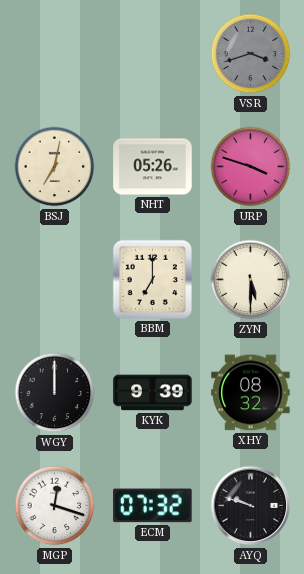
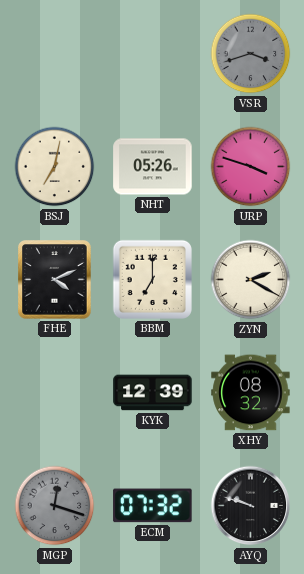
FHE: none -> 4:11 (55, 280)
ZYN: 5:30 -> 2:20 (251, 280)
WGY: 12:00 -> none (55, 393)
KYK: 9:39 -> 12:39 (153, 393)
MGP dial: white -> grey (55, 506)
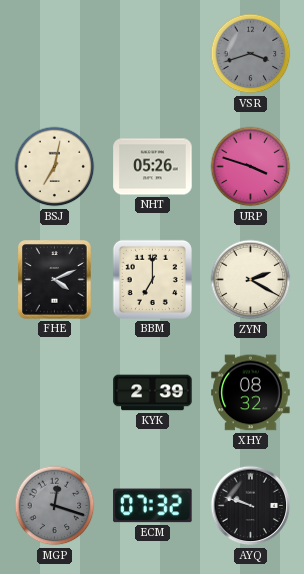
KYK: 12:39 -> 2:39 (153, 393)
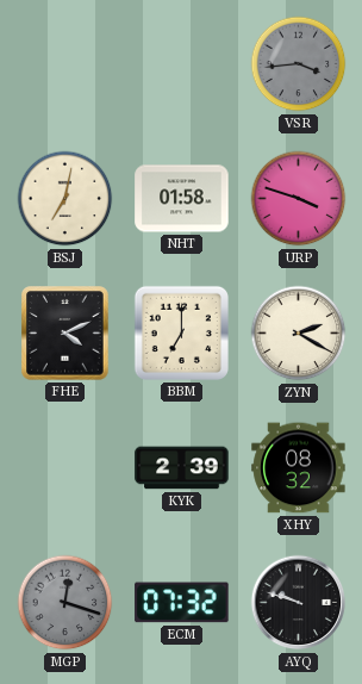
VSR: 3:42 -> 3:44 (299, 64)
NHT: 05:26 -> 01:58 (182, 199)
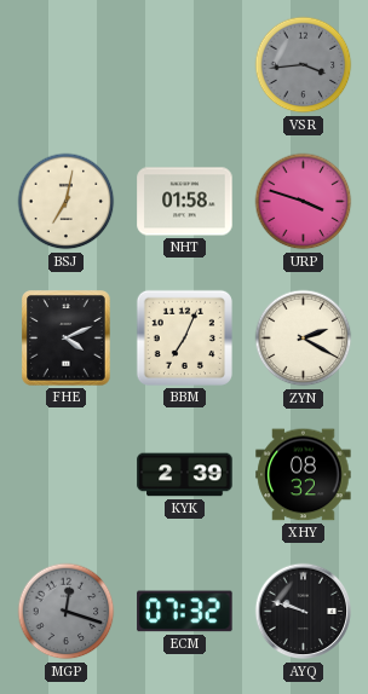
BBM: 7:00 -> 7:04 (184, 337)
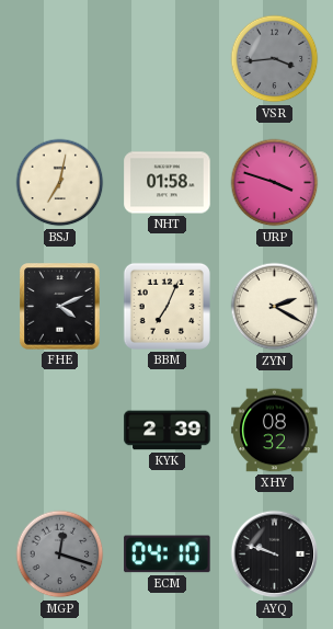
ECM: 07:32 -> 04:10 (168, 554)
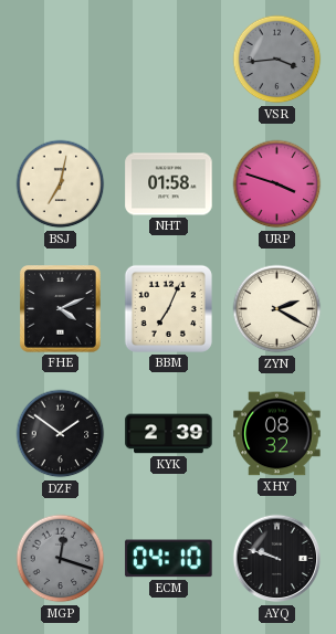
DZF: none -> 1:51 (61, 434)
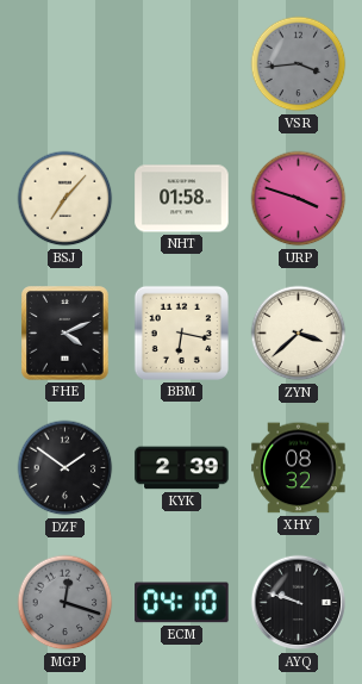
BSJ: 7:02 -> 7:07 (65, 199)
BBM: 7:04 -> 6:17 (181, 332)
ZYN: 2:20 -> 3:38 (299, 334)
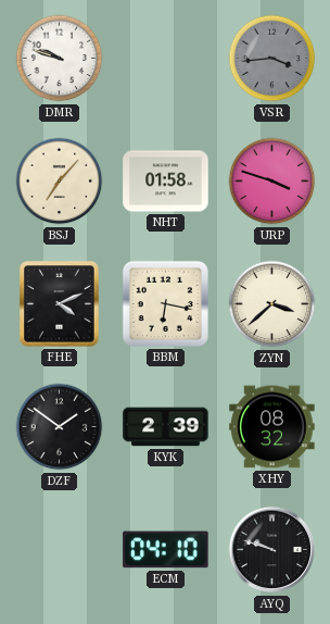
DMR: none -> 9:48 (60, 59)
MGP: 12:18 -> none (65, 603)
